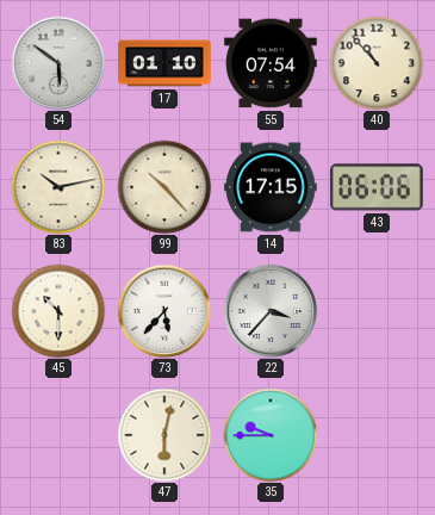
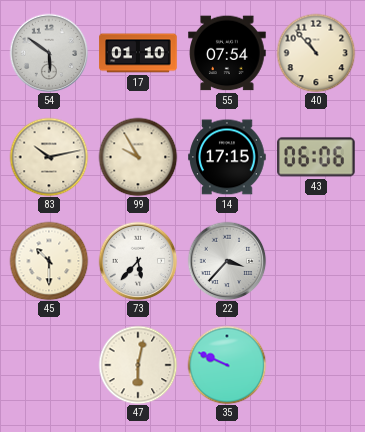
99: 10:23 -> 9:55 (138, 157)
35: 9:45 -> 9:49 (227, 365)
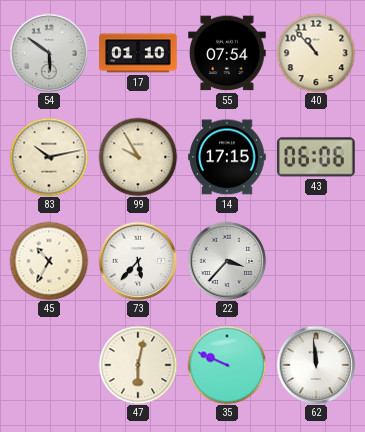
45: 10:30 -> 10:35 (49, 261)
62: none -> 11:59 (316, 365)
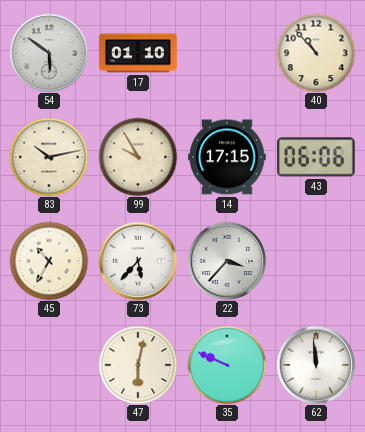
55: 07:54 -> none (227, 53)
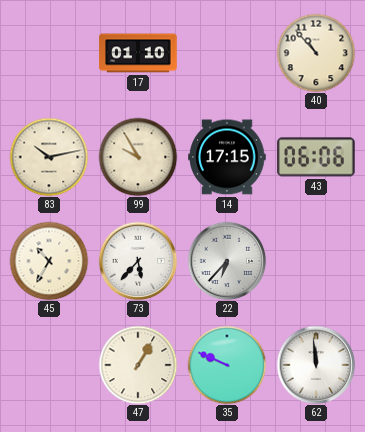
54: 5:51 -> none (49, 53)
22: 3:37 -> 6:37 (227, 261)
47: 6:02 -> 1:05 (138, 365)
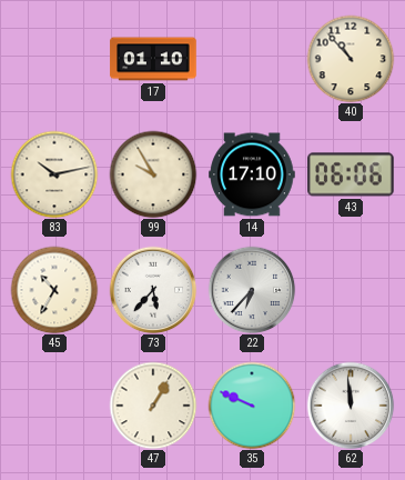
14: 17:15 -> 17:10 (252, 174)
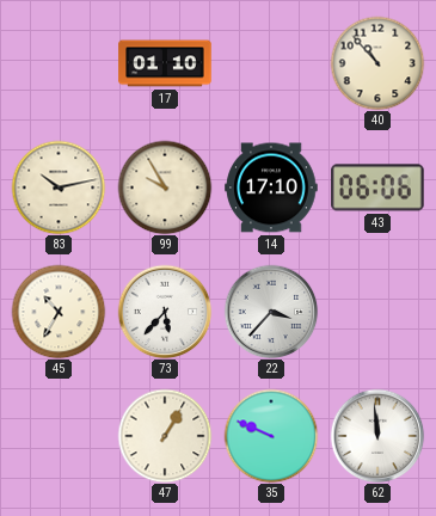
22: 6:37 -> 3:37 (271, 312)
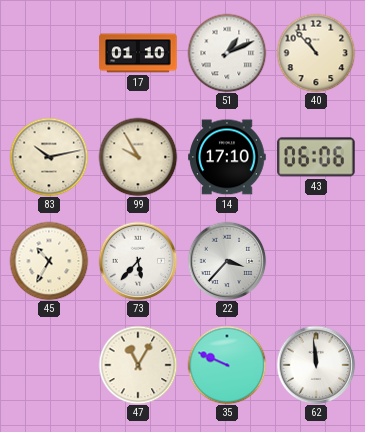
51: none -> 1:11 (227, 53)
47: 1:05 -> 11:05 (138, 365)
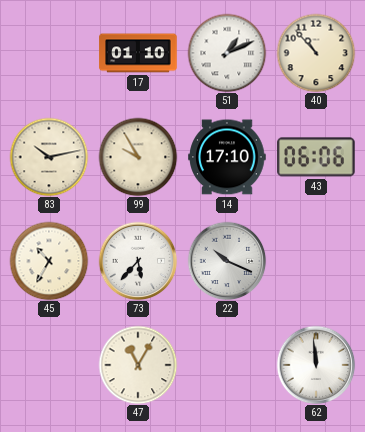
22: 3:37 -> 10:19 (227, 261)
35: 9:49 -> none (227, 365)
